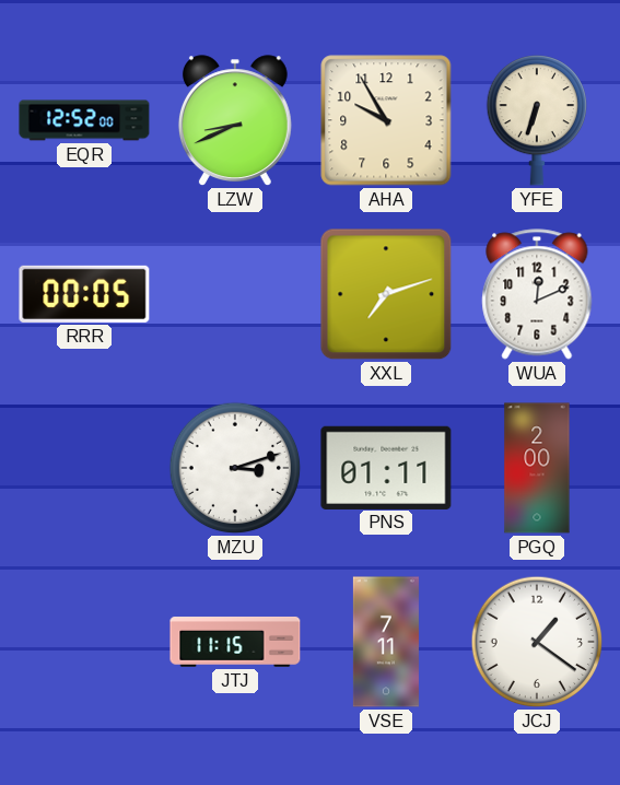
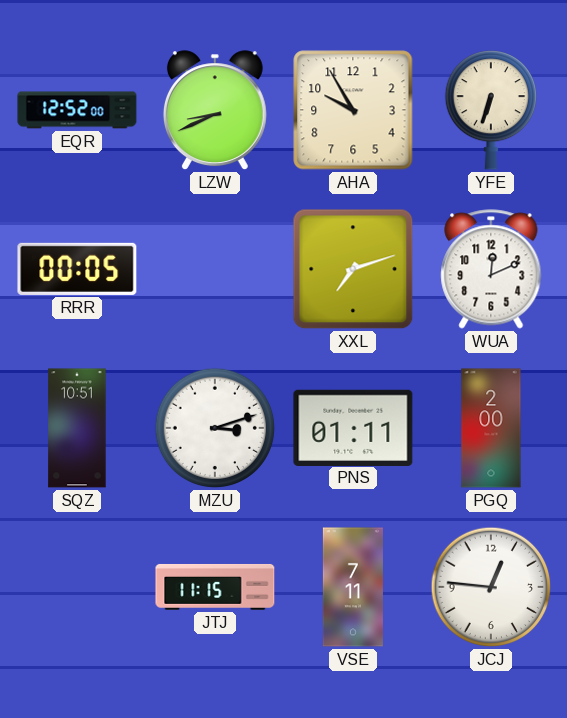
SQZ: none -> 10:51 (77, 428)
JCJ: 1:21 -> 12:46 (491, 587)
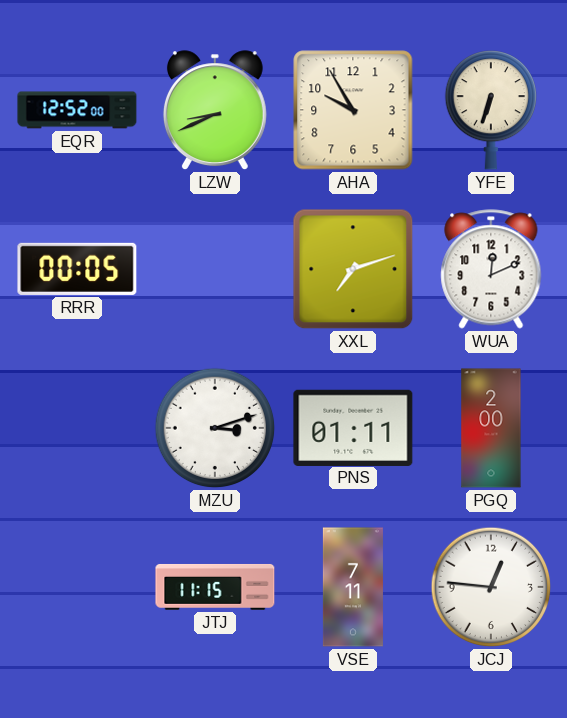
SQZ: 10:51 -> none (77, 428)
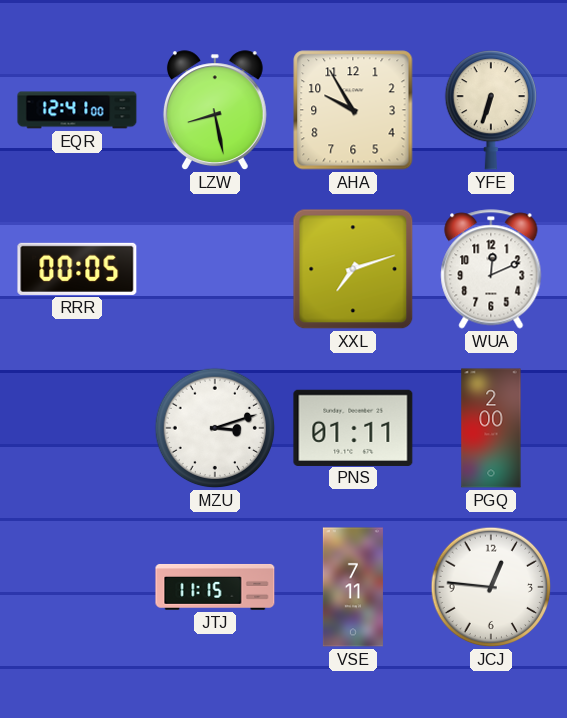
EQR: 12:52 -> 12:41 (77, 110)
LZW: 8:41 -> 8:28 (215, 111)
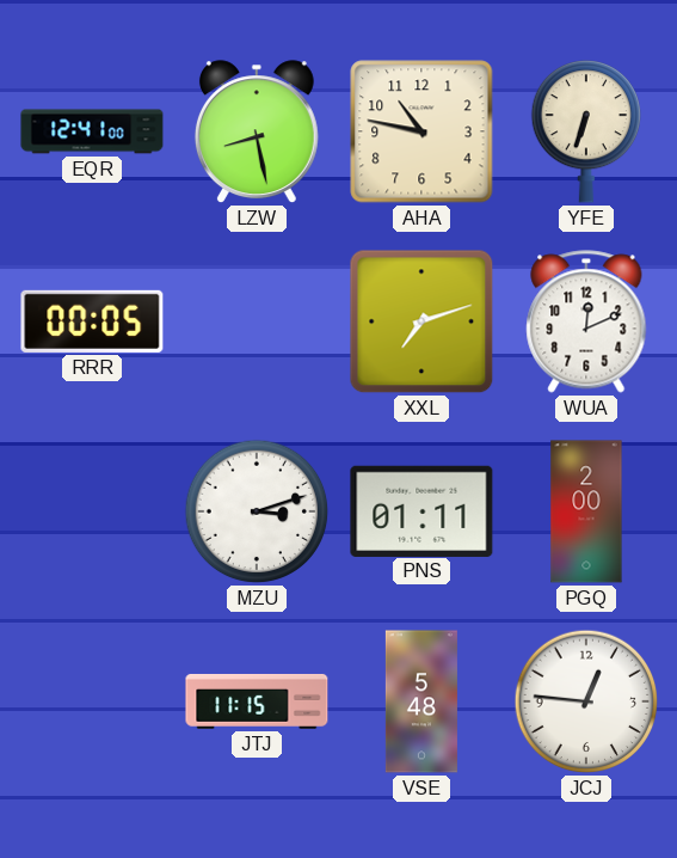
AHA: 9:55 -> 10:47 (421, 131)
VSE: 7:11 -> 5:48 (421, 701)
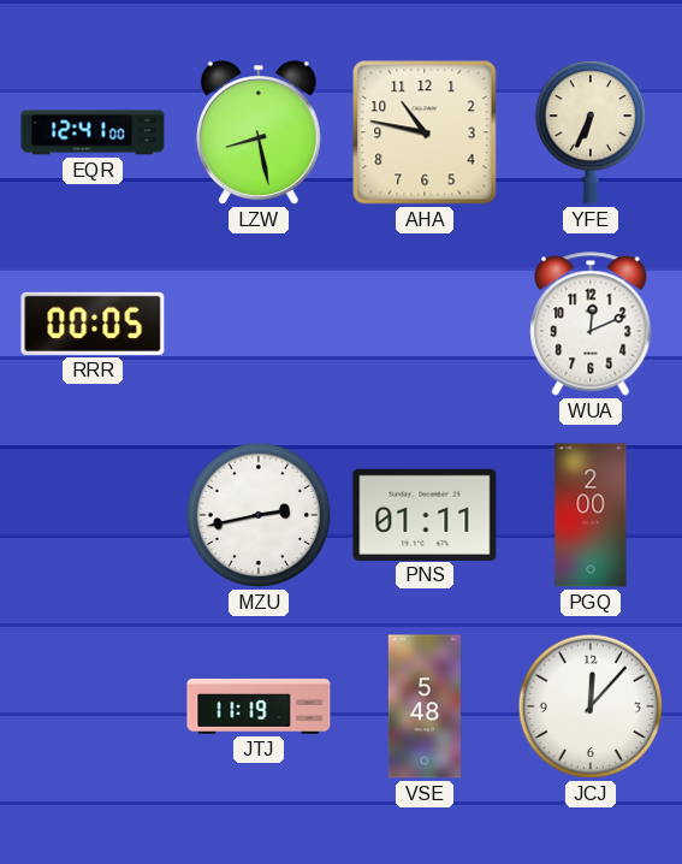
YFE: 6:33 -> 6:34 (589, 132)
XXL: 7:12 -> none (421, 321)
MZU: 3:12 -> 2:43 (259, 515)
JTJ: 11:15 -> 11:19 (259, 706)
JCJ: 12:46 -> 12:07 (591, 706)
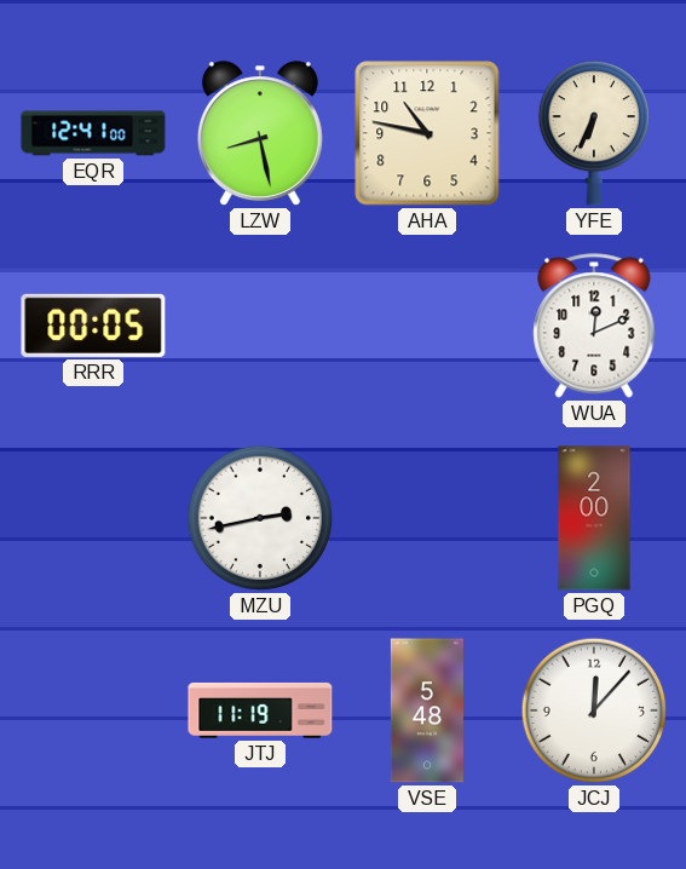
PNS: 01:11 -> none (425, 514)
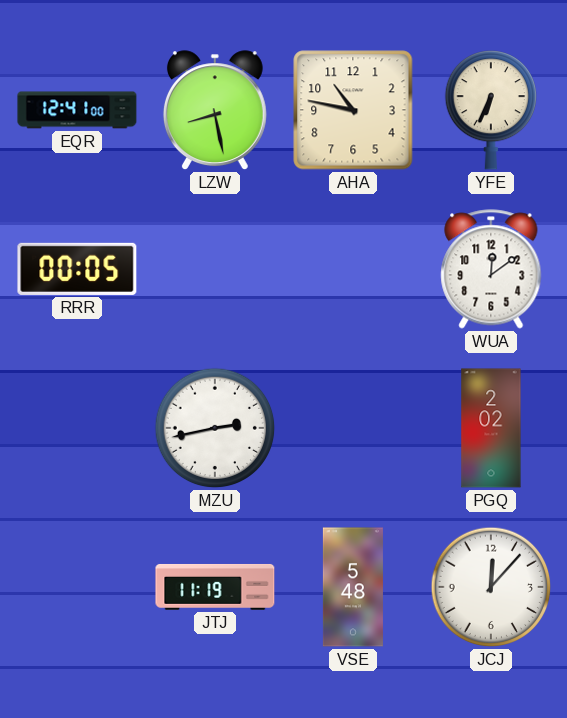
WUA: 12:11 -> 12:09 (491, 269)
PGQ: 2:00 -> 2:02 (491, 428)
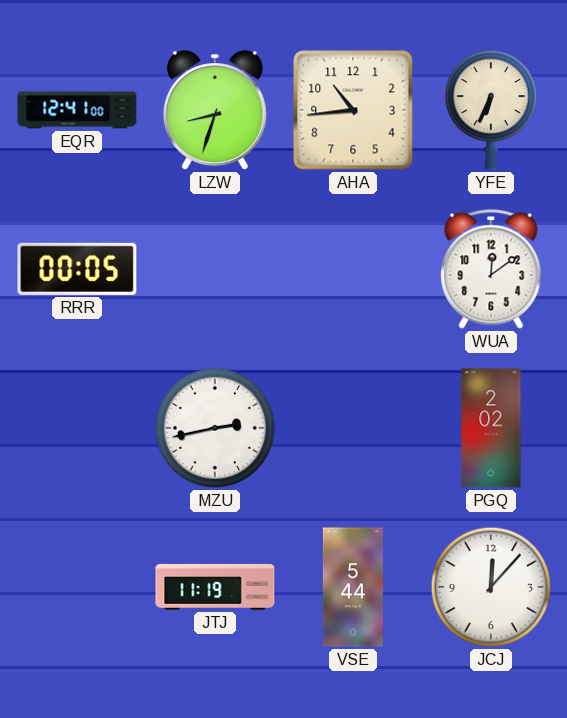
LZW: 8:28 -> 8:33 (215, 111)
AHA: 10:47 -> 10:44 (353, 110)
VSE: 5:48 -> 5:44 (353, 587)
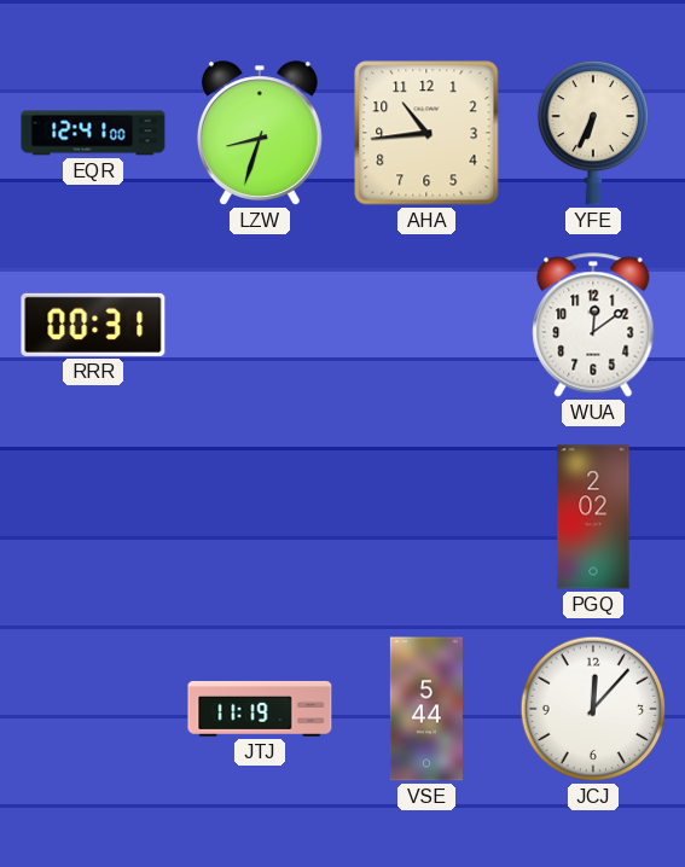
RRR: 00:05 -> 00:31 (93, 325)
MZU: 2:43 -> none (215, 428)
